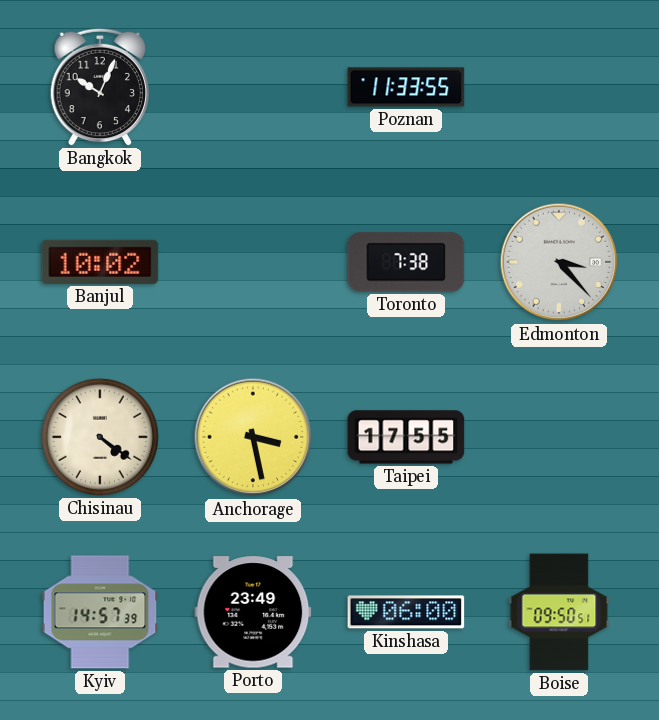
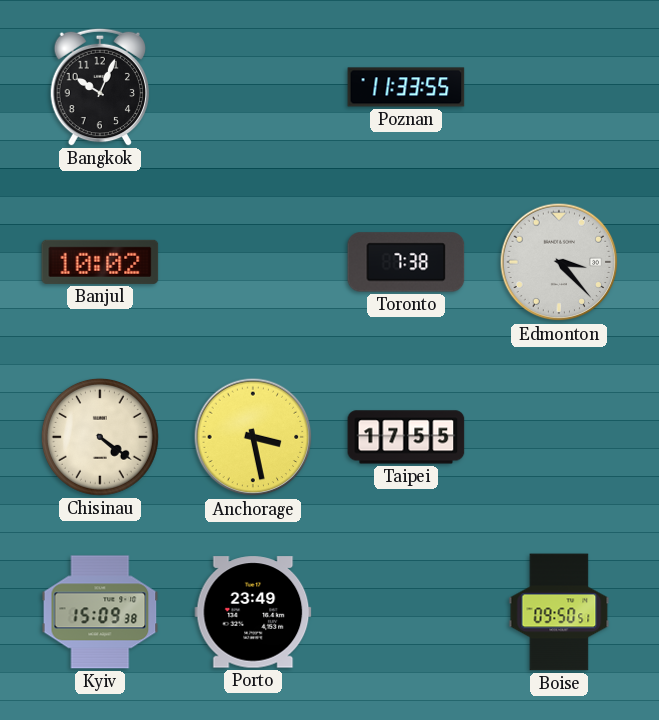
Kyiv: 14:57 -> 15:09 (100, 612)
Kinshasa: 06:00 -> none (406, 612)
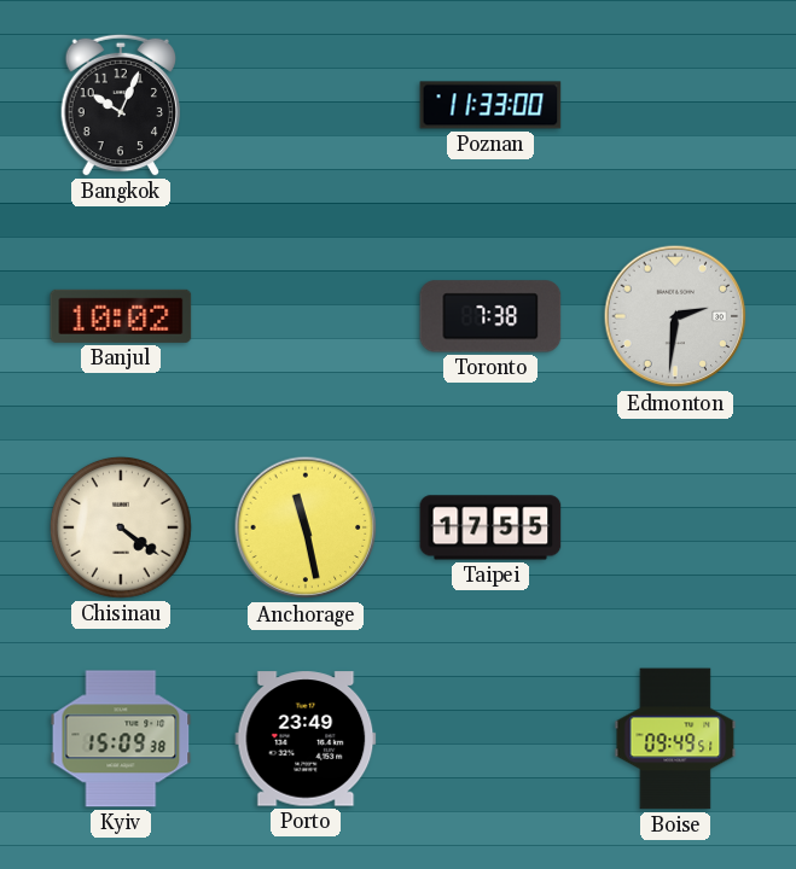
Poznan: 11:33:55 -> 11:33:00 (490, 105)
Edmonton: 3:23 -> 2:31 (675, 316)
Anchorage: 3:28 -> 11:28 (306, 527)
Boise: 09:50 -> 09:49 (675, 739)
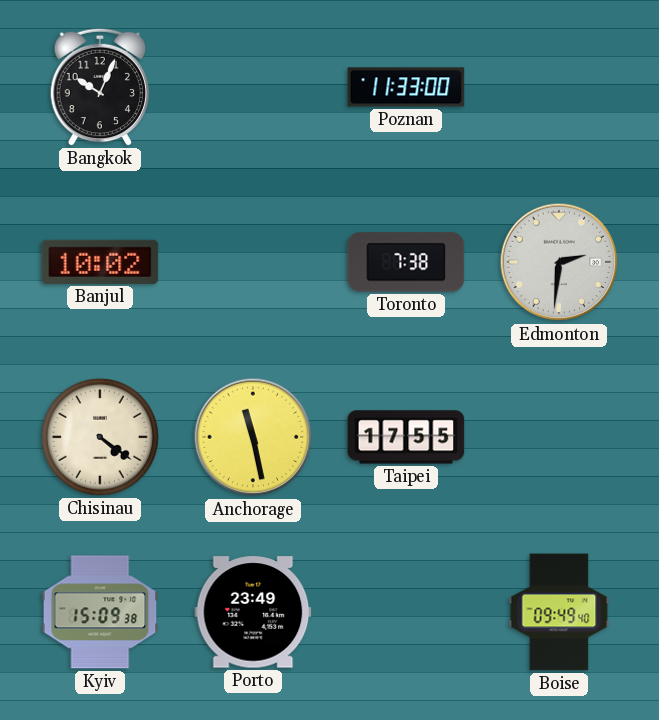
Boise: 09:49:51 -> 09:49:40 (559, 612)
